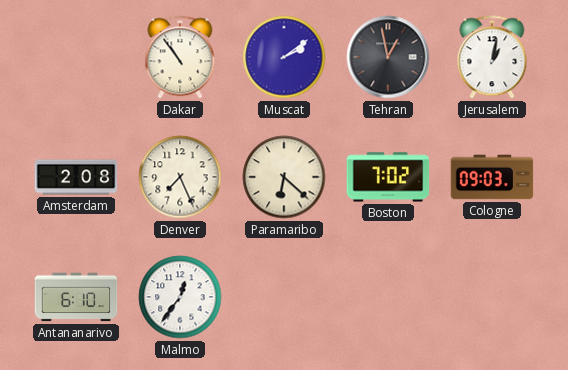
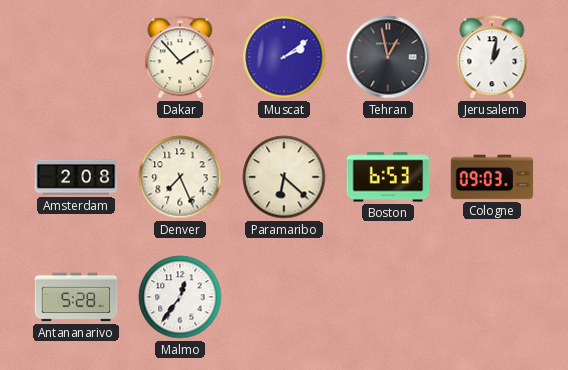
Dakar: 10:54 -> 1:53 (180, 57)
Boston: 7:02 -> 6:53 (388, 177)
Antananarivo: 6:10 -> 5:28 (76, 297)
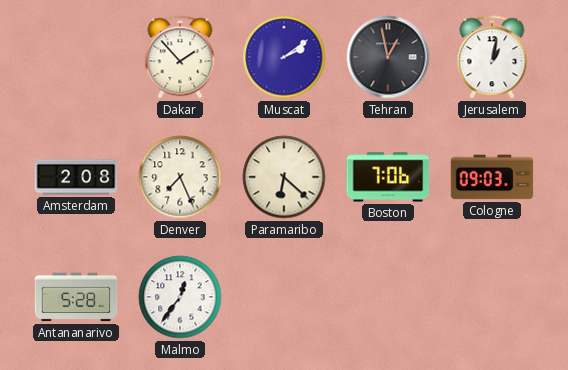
Boston: 6:53 -> 7:06 (388, 177)
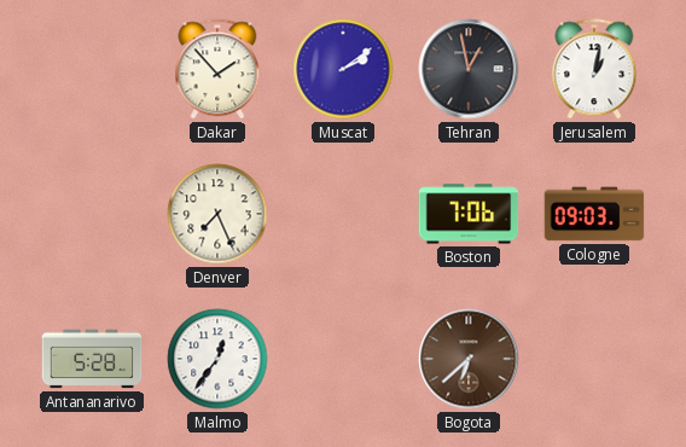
Amsterdam: 2:08 -> none (76, 177)
Paramaribo: 6:22 -> none (284, 177)
Bogota: none -> 6:38 (469, 359)
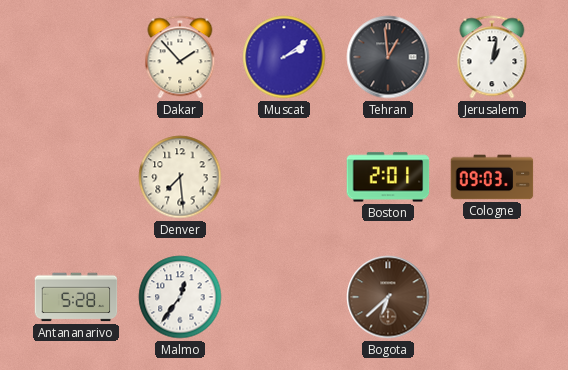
Tehran: 12:58 -> 12:59 (388, 57)
Denver: 7:26 -> 7:29 (180, 177)
Boston: 7:06 -> 2:01 (388, 177)
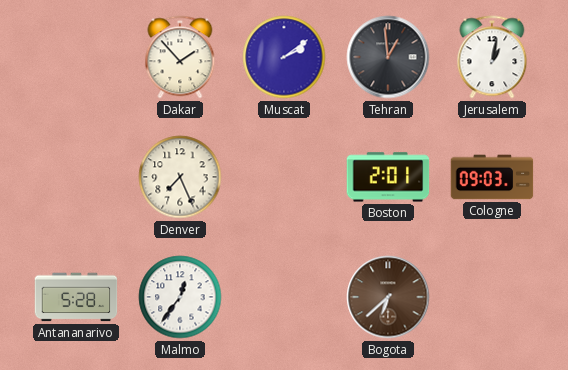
Denver: 7:29 -> 7:26 (180, 177)
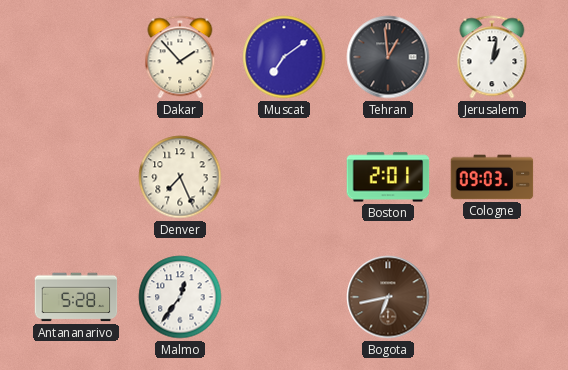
Muscat: 2:09 -> 7:09 (284, 57)
Bogota: 6:38 -> 6:43 (388, 297)
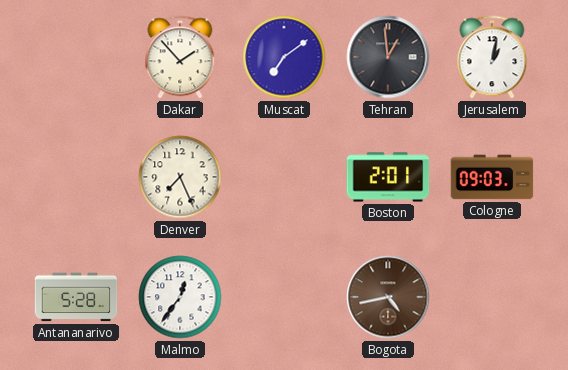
Bogota: 6:43 -> 4:43 (388, 297)
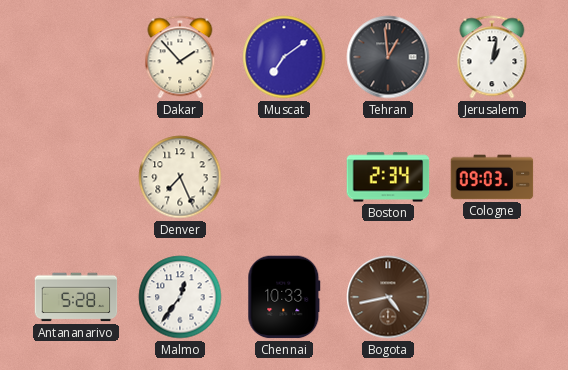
Boston: 2:01 -> 2:34 (388, 177)
Chennai: none -> 10:33 (284, 297)
